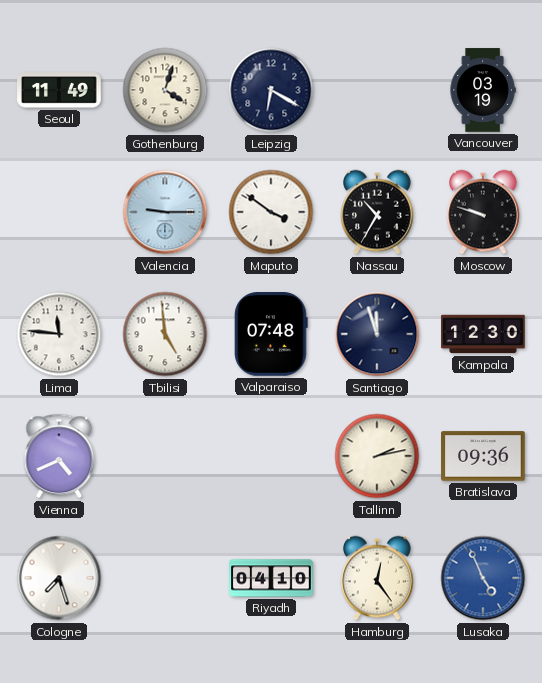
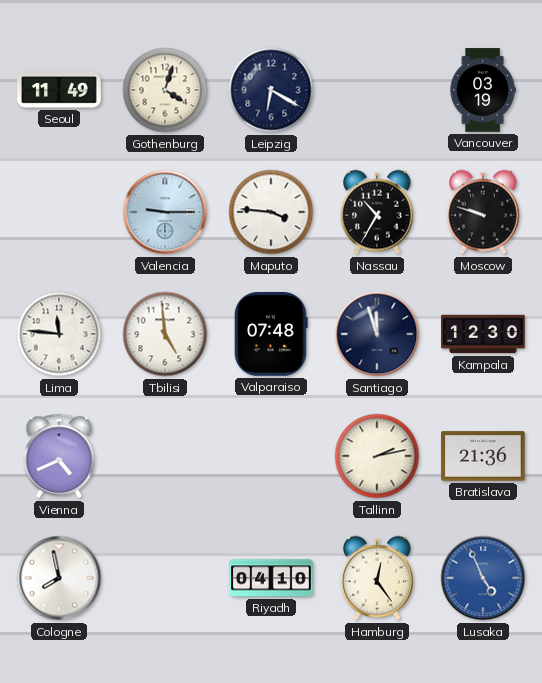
Maputo: 3:51 -> 3:46 (271, 212)
Bratislava: 09:36 -> 21:36 (483, 456)
Cologne: 7:27 -> 7:58 (59, 578)
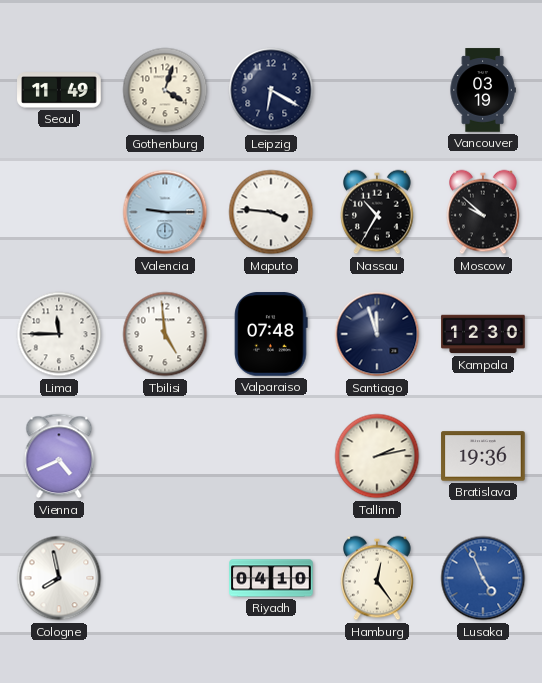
Moscow: 9:48 -> 9:52 (483, 212)
Lima: 11:46 -> 11:45 (59, 334)
Bratislava: 21:36 -> 19:36 (483, 456)
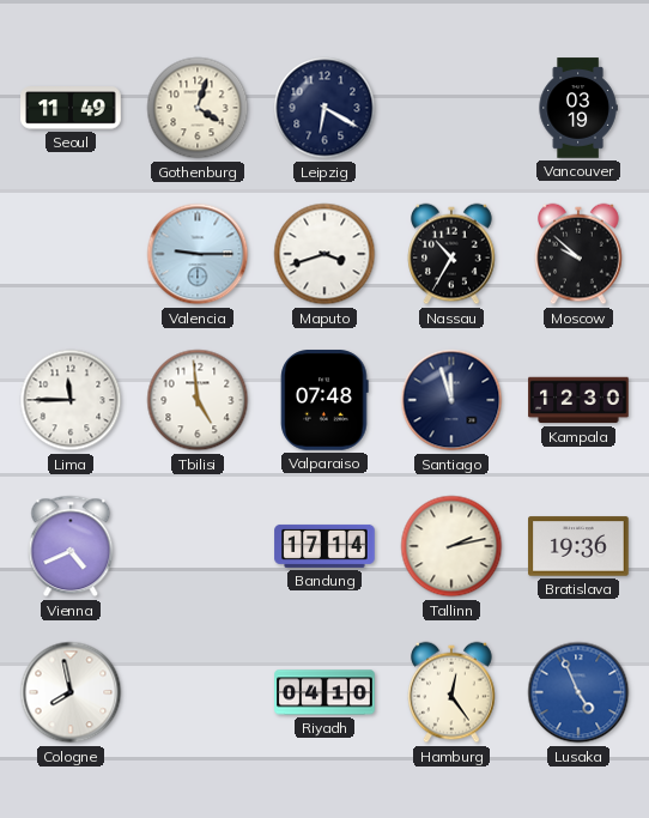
Maputo: 3:46 -> 3:42 (324, 254)
Bandung: none -> 17:14 (324, 546)
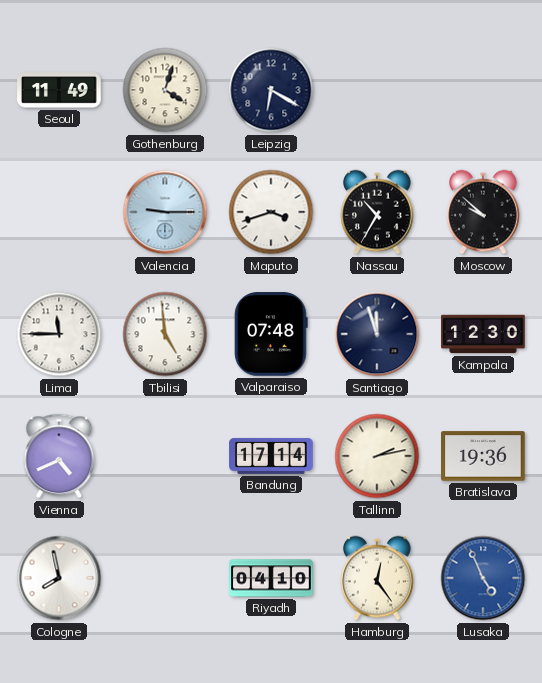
Vancouver: 03:19 -> none (578, 108)
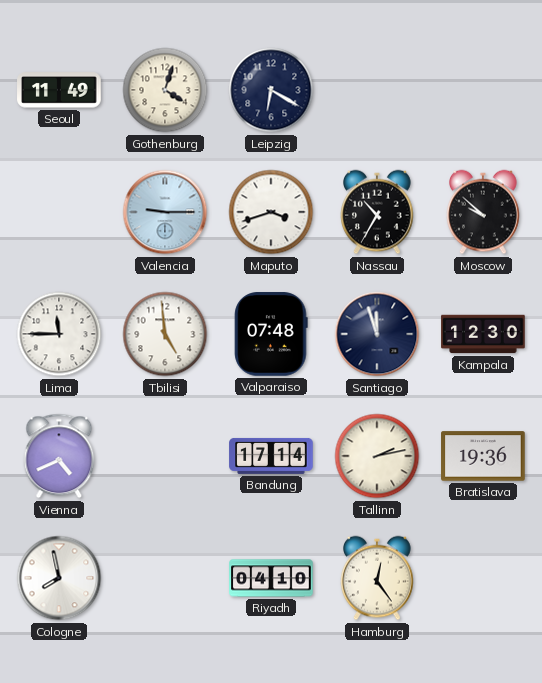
Lusaka: 4:56 -> none (483, 578)
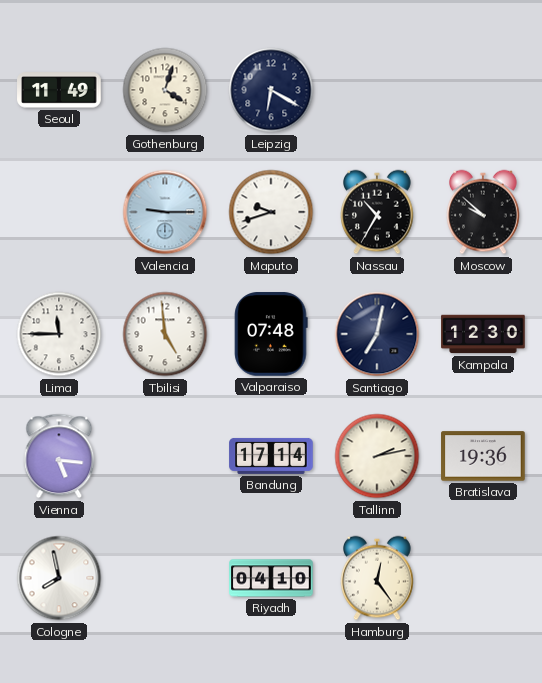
Maputo: 3:42 -> 9:42 (271, 212)
Santiago: 11:57 -> 7:02 (377, 334)
Vienna: 4:41 -> 5:16 (59, 456)
